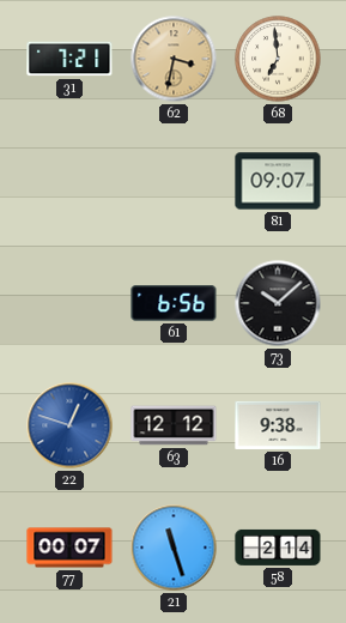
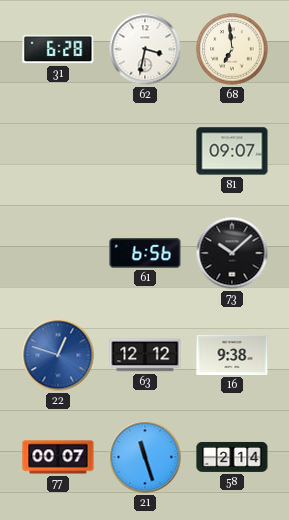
31: 7:21 -> 6:28 (58, 49)
62 dial: champagne -> white (145, 49)
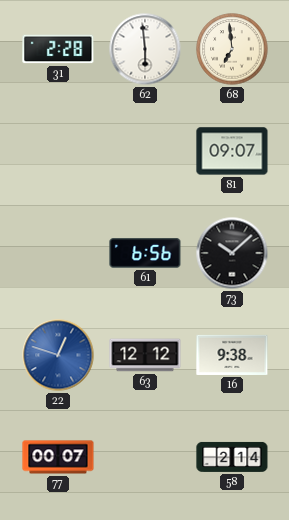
31: 6:28 -> 2:28 (58, 49)
62: 3:32 -> 5:59 (145, 49)
21: 11:27 -> none (145, 457)
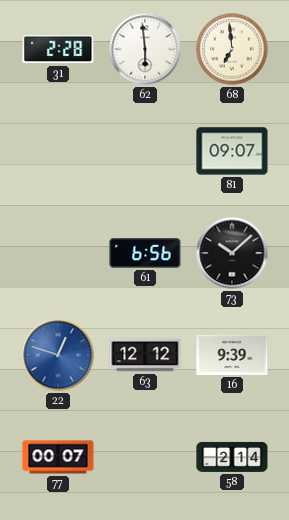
16: 9:38 -> 9:39 (232, 355)
